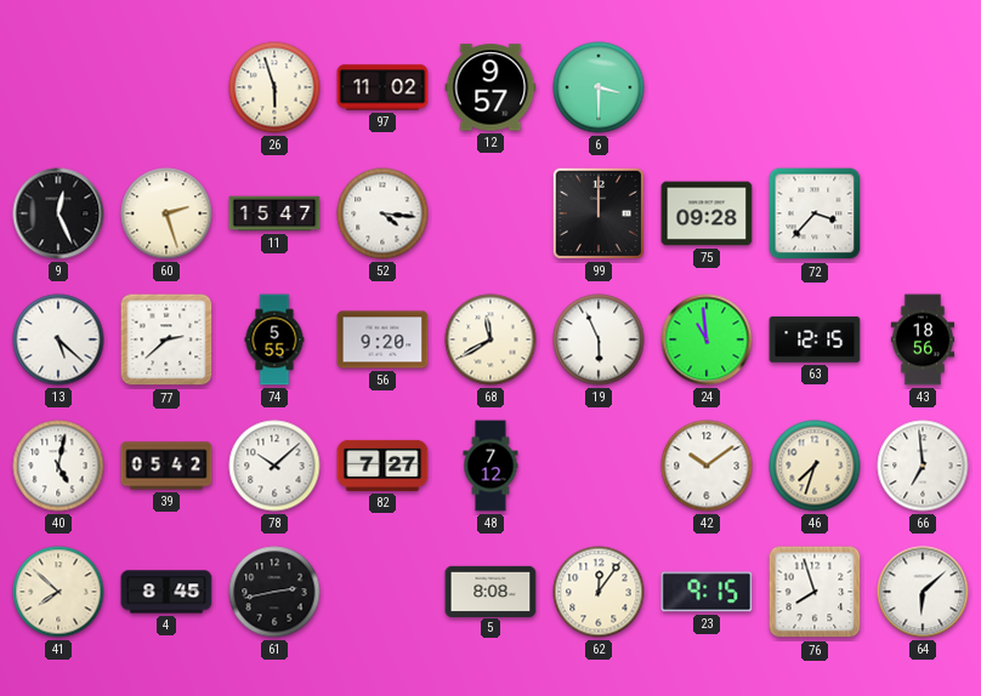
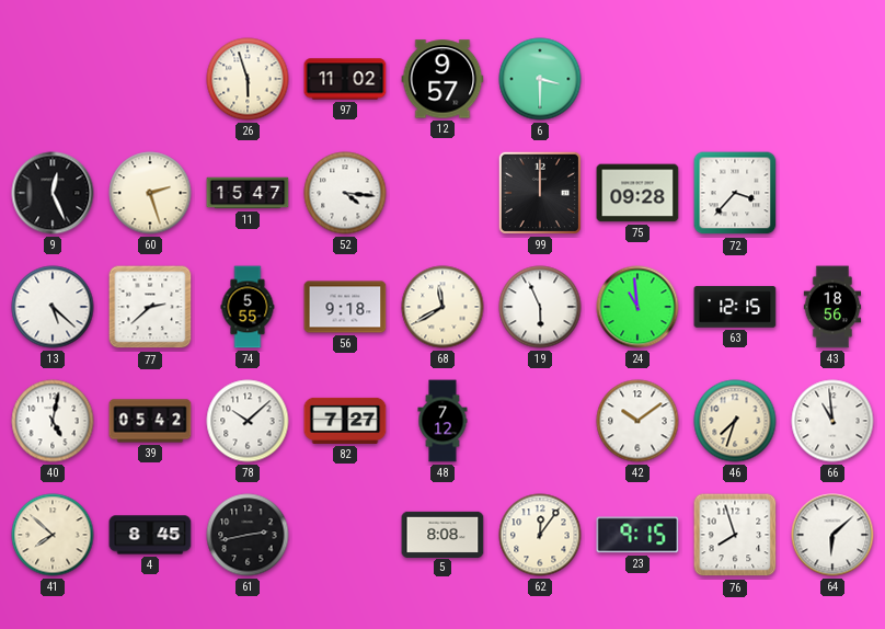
56: 9:20 -> 9:18 (345, 307)
66: 6:59 -> 10:59 (832, 421)
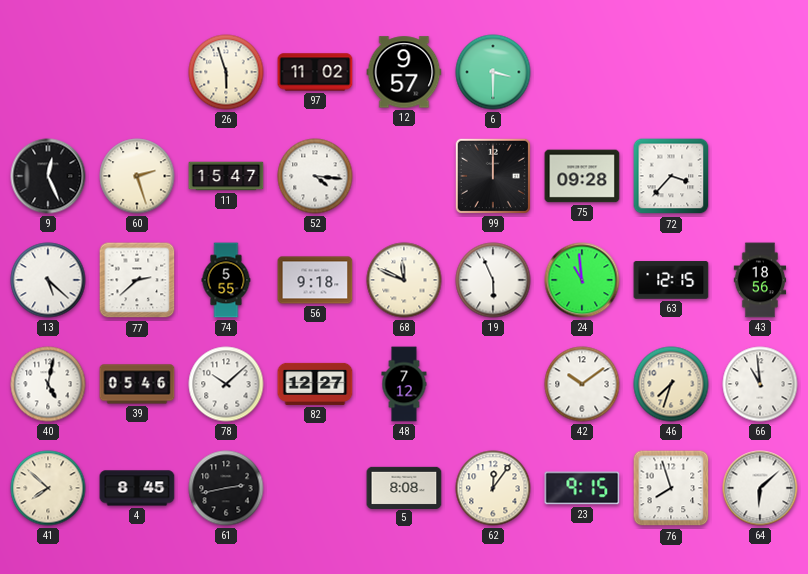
68: 11:40 -> 11:49 (404, 280)
39: 05:42 -> 05:46 (137, 384)
82: 7:27 -> 12:27 (315, 384)
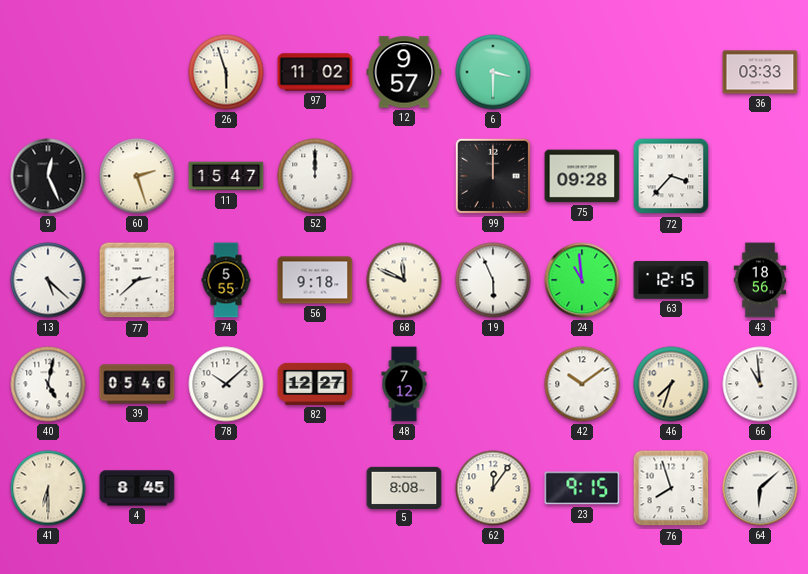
36: none -> 03:33 (760, 72)
52: 4:16 -> 12:00 (315, 176)
41: 7:52 -> 6:30 (48, 488)
61: 2:43 -> none (226, 488)
